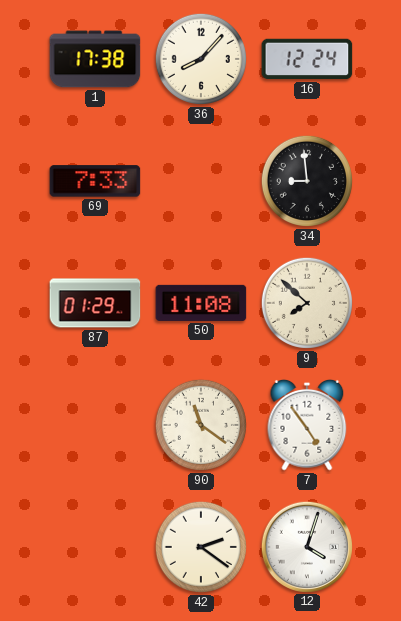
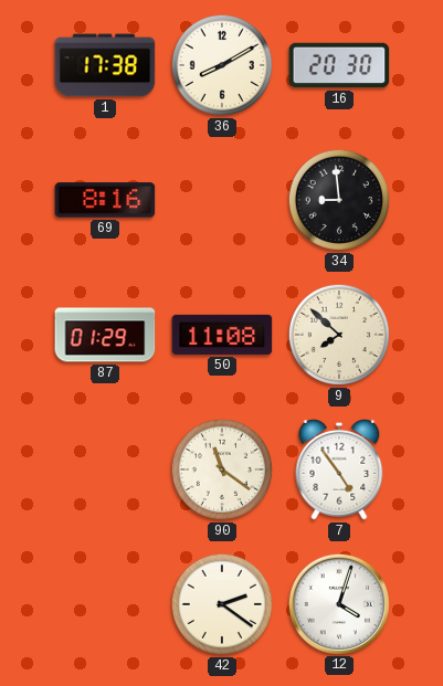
36: 8:07 -> 8:10 (222, 65)
16: 12:24 -> 20:30 (339, 65)
69: 7:33 -> 8:16 (105, 200)
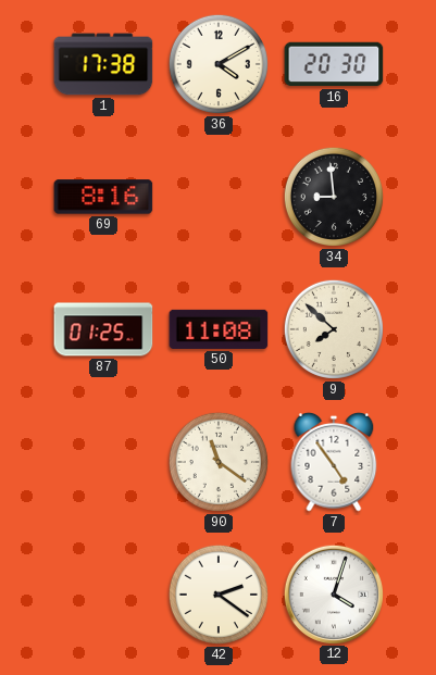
36: 8:10 -> 4:10 (219, 64)
87: 01:29 -> 01:25 (103, 329)
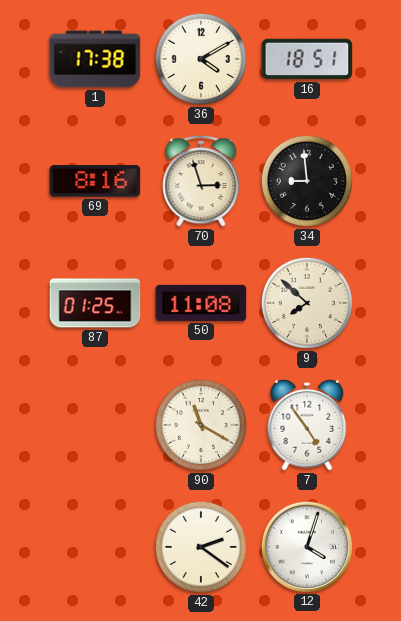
16: 20:30 -> 18:51 (307, 59)
70: none -> 2:57 (201, 181)
90: 11:21 -> 11:20 (201, 425)
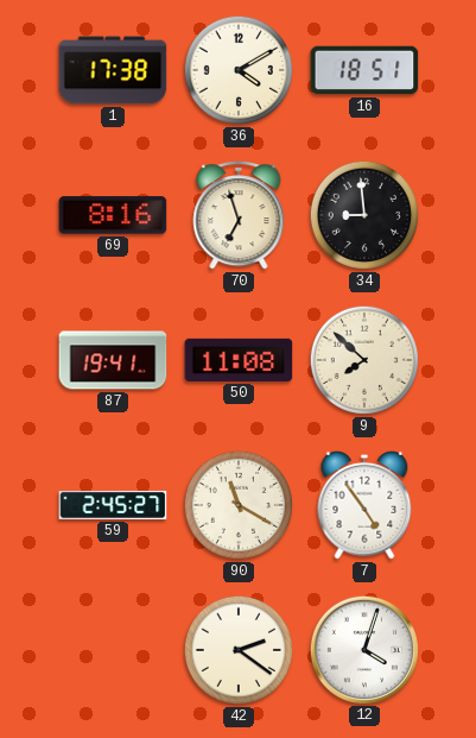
70: 2:57 -> 6:57 (239, 215)
87: 01:25 -> 19:41 (113, 360)
59: none -> 2:45 (113, 505)
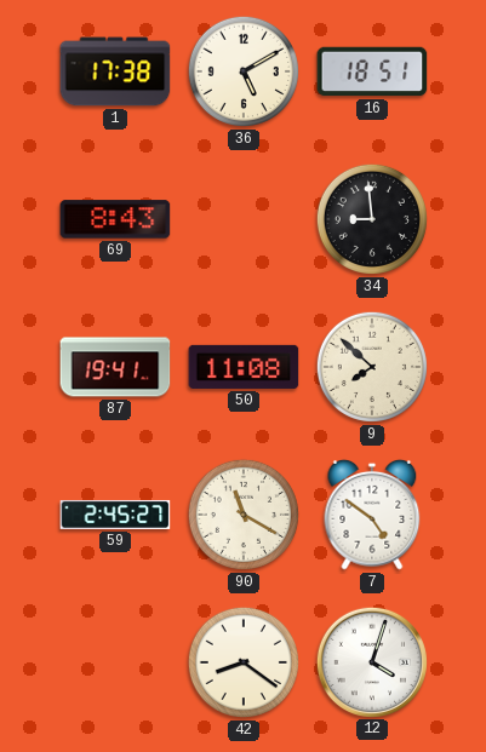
36: 4:10 -> 5:10 (244, 71)
69: 8:16 -> 8:43 (115, 219)
70: 6:57 -> none (239, 215)
7: 4:54 -> 4:51 (372, 515)
42: 2:21 -> 8:21 (244, 662)
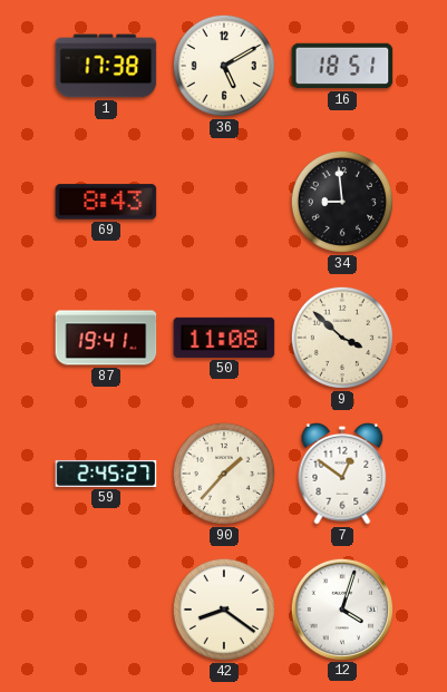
9: 7:52 -> 3:52 (342, 338)
90: 11:20 -> 1:37 (224, 474)
7: 4:51 -> 12:51 (342, 474)
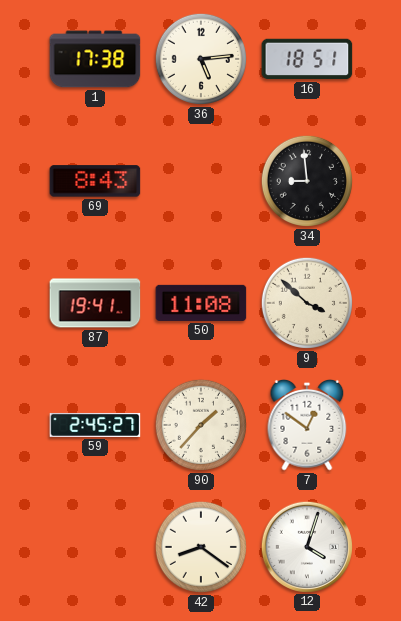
36: 5:10 -> 5:14 (201, 59)
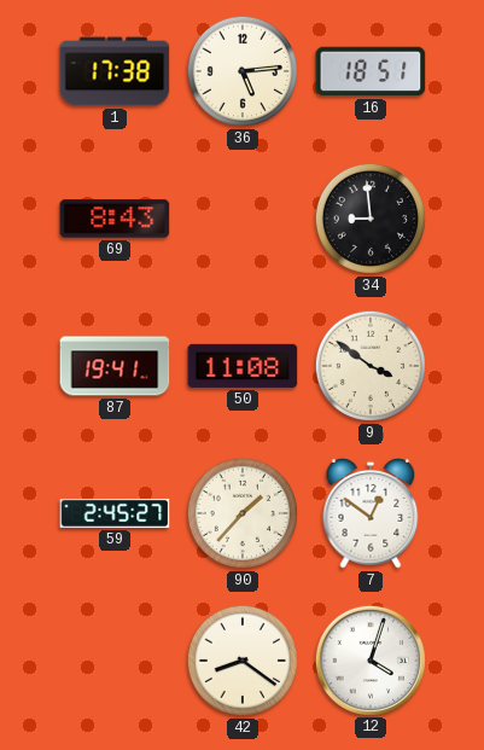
9: 3:52 -> 3:51 (371, 366)
